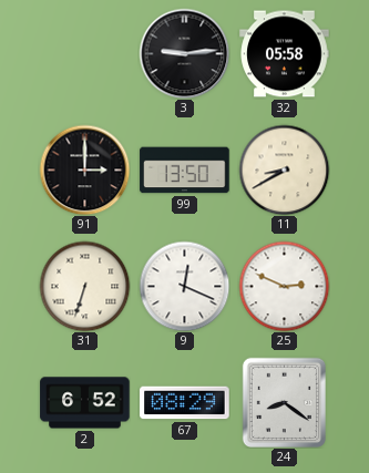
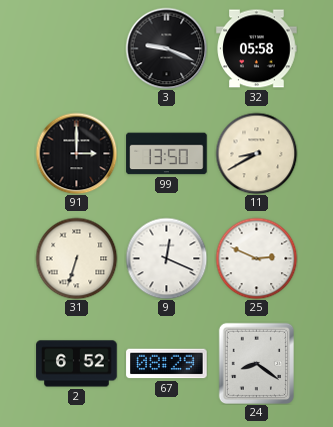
3: 9:14 -> 9:19 (166, 48)
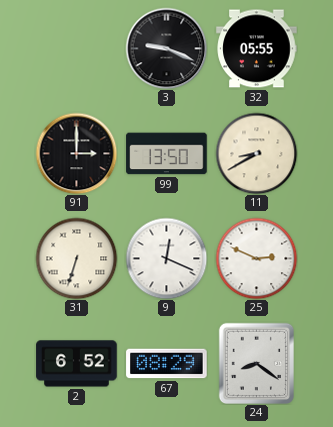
32: 05:58 -> 05:55 (257, 49)
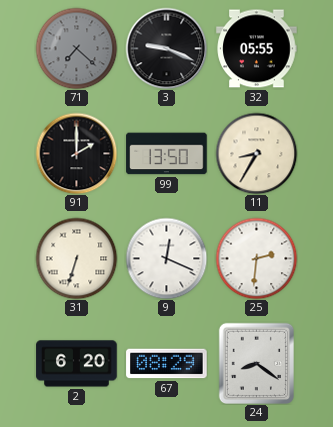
71: none -> 7:22 (76, 48)
91: 3:00 -> 2:00 (76, 153)
11: 8:40 -> 8:35 (256, 153)
25: 2:49 -> 2:31 (256, 258)
2: 6:52 -> 6:20 (77, 364)
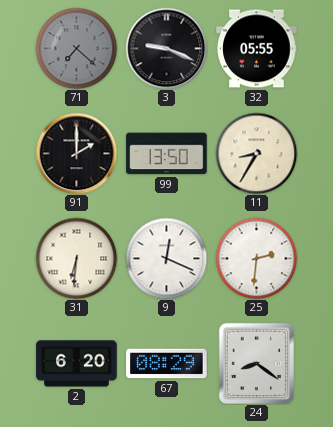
31: 6:33 -> 6:31 (76, 258)
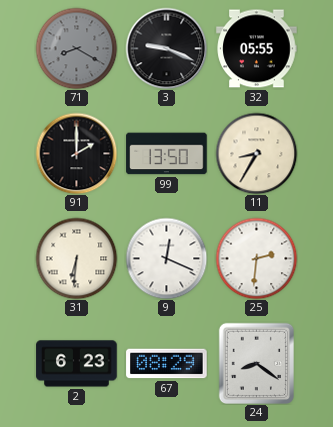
71: 7:22 -> 8:20 (76, 48)
2: 6:20 -> 6:23 (77, 364)
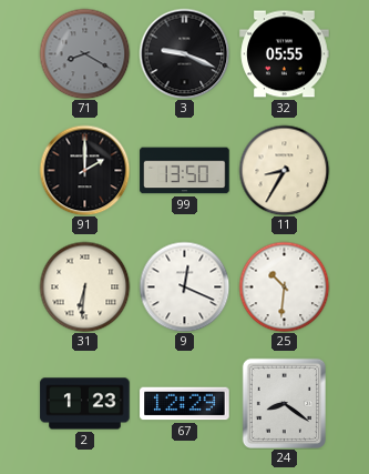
25: 2:31 -> 10:31 (284, 286)
2: 6:23 -> 1:23 (85, 404)
67: 08:29 -> 12:29 (185, 404)
